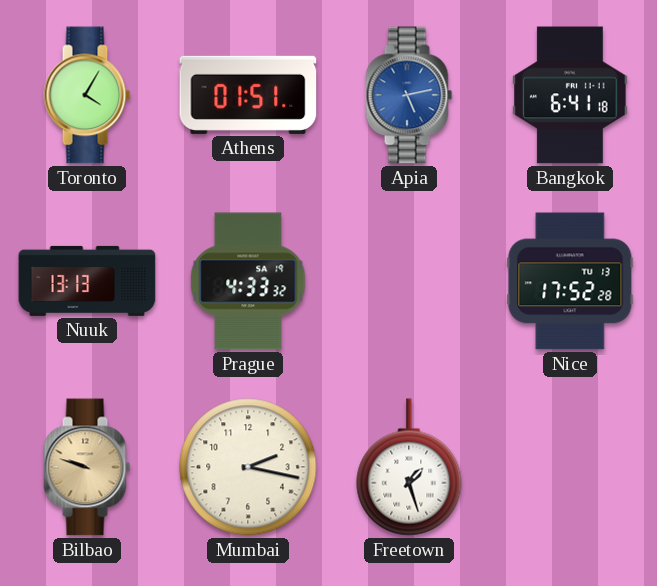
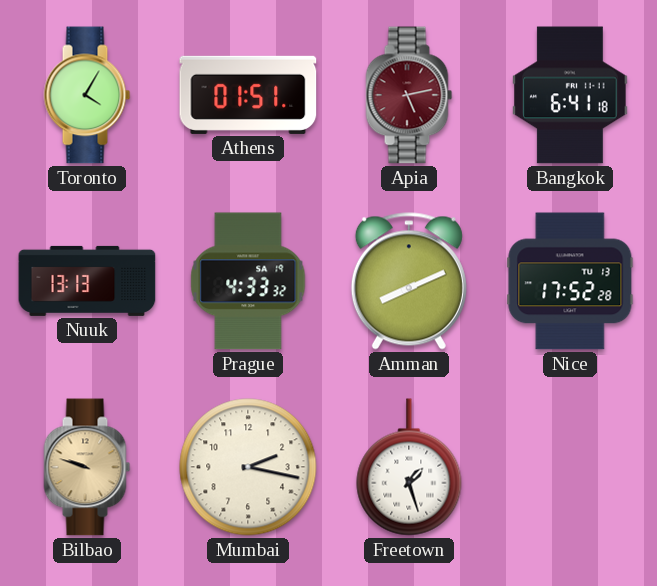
Apia dial: blue -> burgundy (409, 95)
Amman: none -> 8:11 (409, 281)
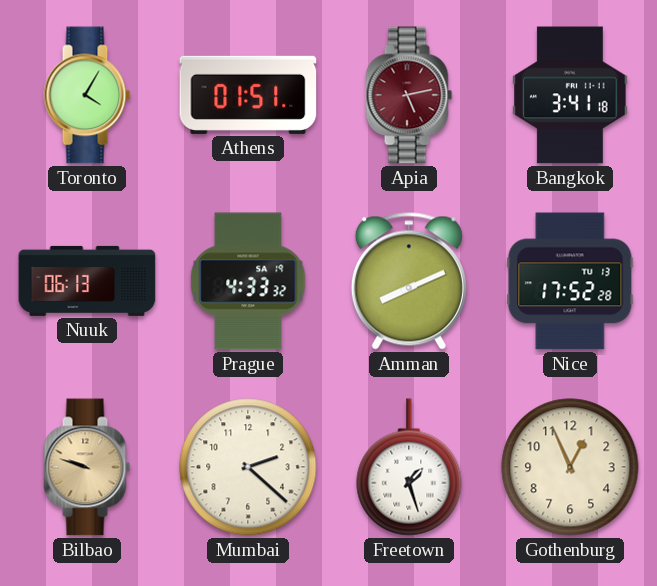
Bangkok: 6:41 -> 3:41 (570, 95)
Nuuk: 13:13 -> 06:13 (87, 281)
Mumbai: 2:17 -> 2:22 (248, 467)
Gothenburg: none -> 12:56 (570, 467)
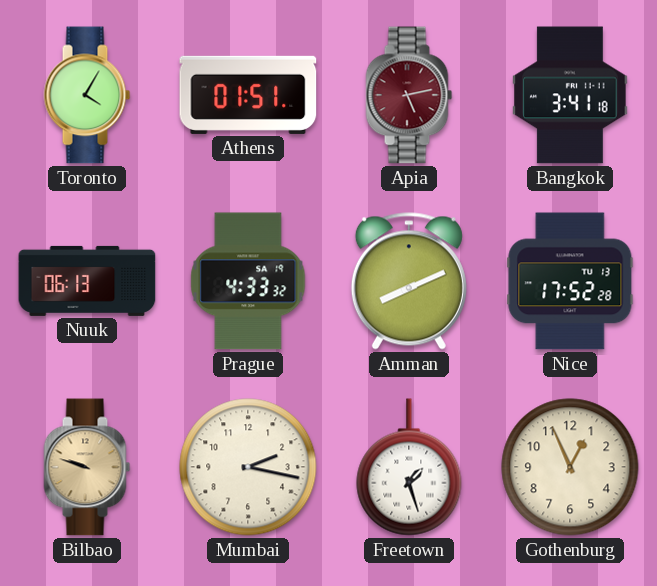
Mumbai: 2:22 -> 2:17 (248, 467)
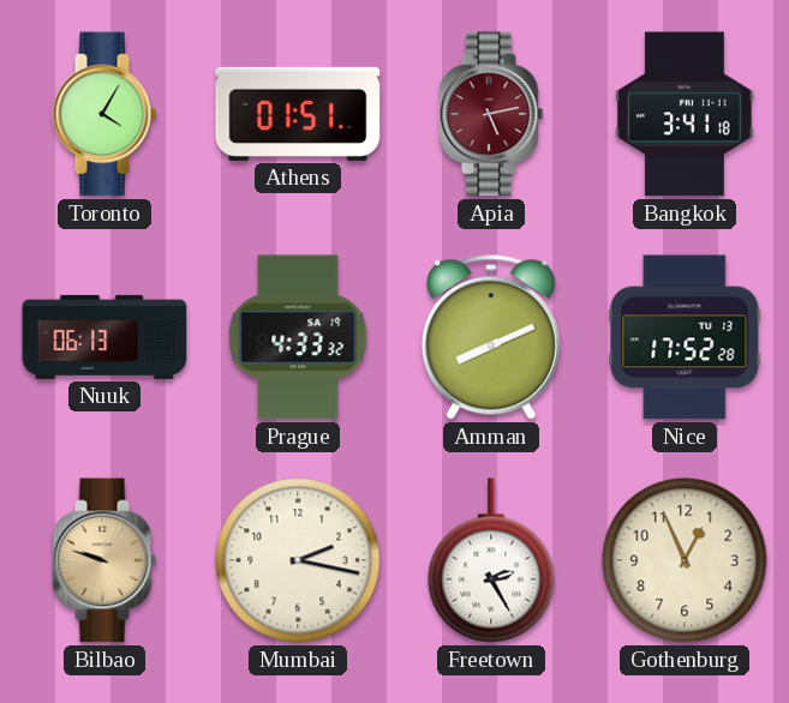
Freetown: 1:27 -> 2:25 (491, 560)
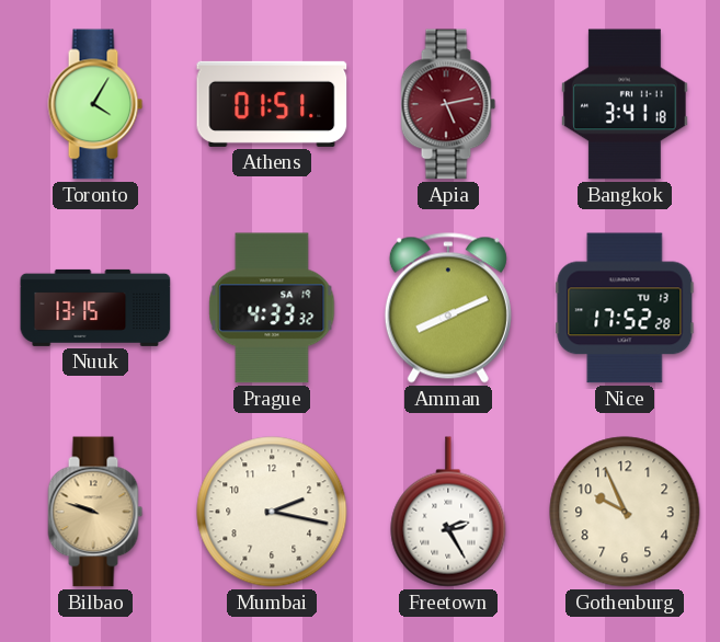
Nuuk: 06:13 -> 13:15 (95, 308)
Gothenburg: 12:56 -> 9:56 (625, 512)
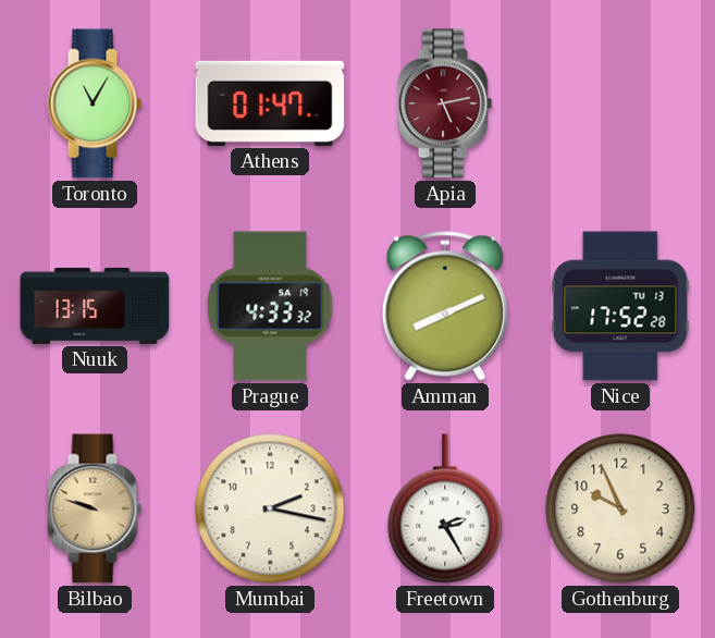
Toronto: 4:05 -> 11:05 (95, 103)
Athens: 01:51 -> 01:47 (270, 103)
Bangkok: 3:41 -> none (625, 104)
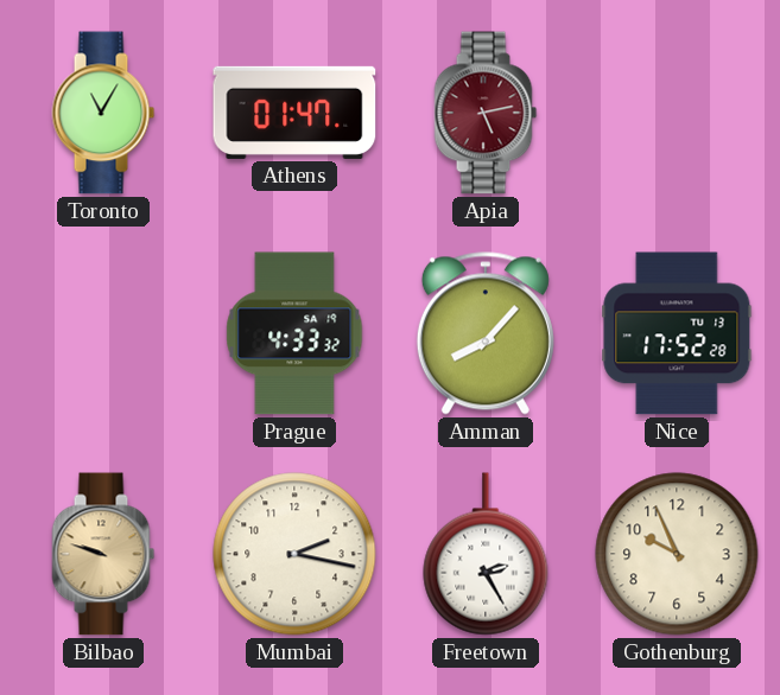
Nuuk: 13:15 -> none (95, 306)
Amman: 8:11 -> 8:07 (486, 333)
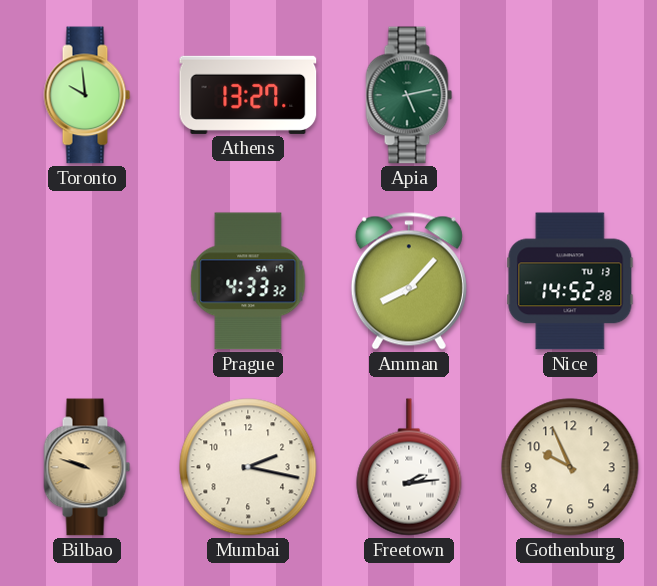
Toronto: 11:05 -> 9:59 (87, 95)
Athens: 01:47 -> 13:27 (248, 95)
Apia dial: burgundy -> green (409, 95)
Nice: 17:52 -> 14:52 (570, 281)
Freetown: 2:25 -> 2:14 (409, 467)
